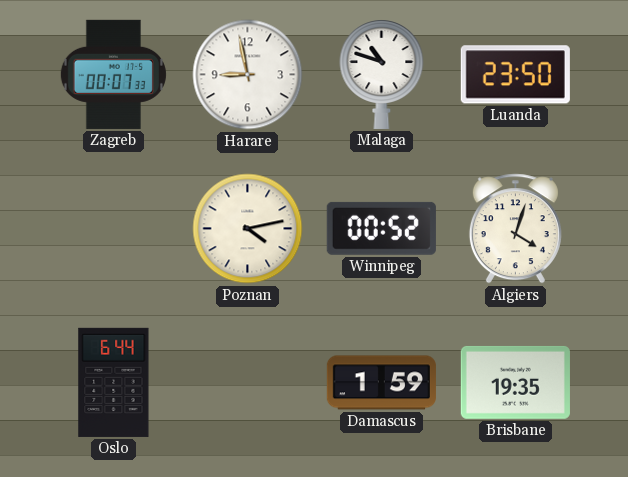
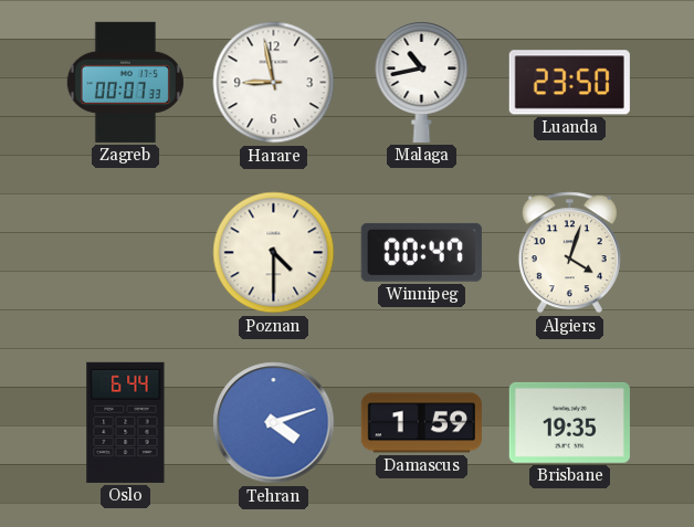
Malaga: 10:48 -> 10:43 (422, 82)
Poznan: 4:13 -> 4:30 (274, 253)
Winnipeg: 00:52 -> 00:47 (421, 252)
Tehran: none -> 4:12 (274, 423)
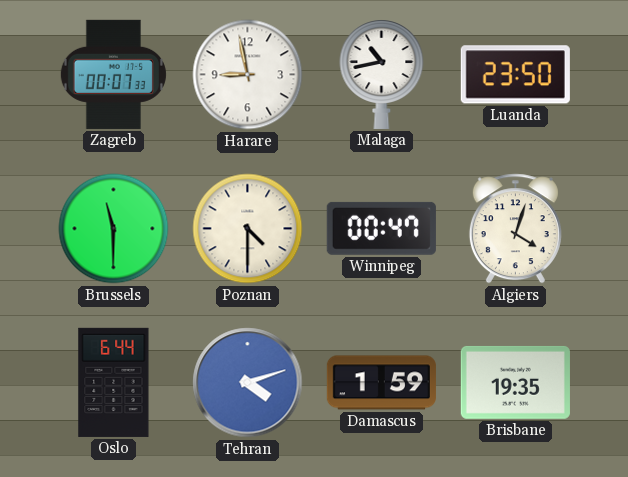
Brussels: none -> 11:30 (114, 229)
